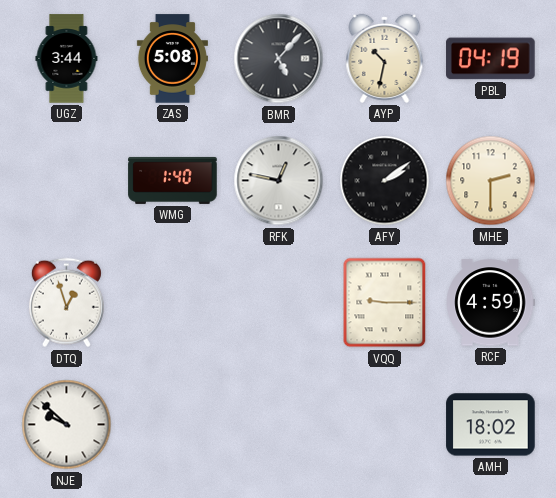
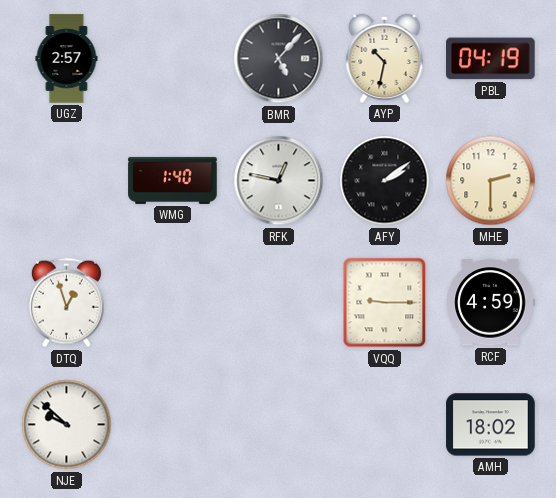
UGZ: 3:44 -> 2:57 (67, 59)
ZAS: 5:08 -> none (172, 59)
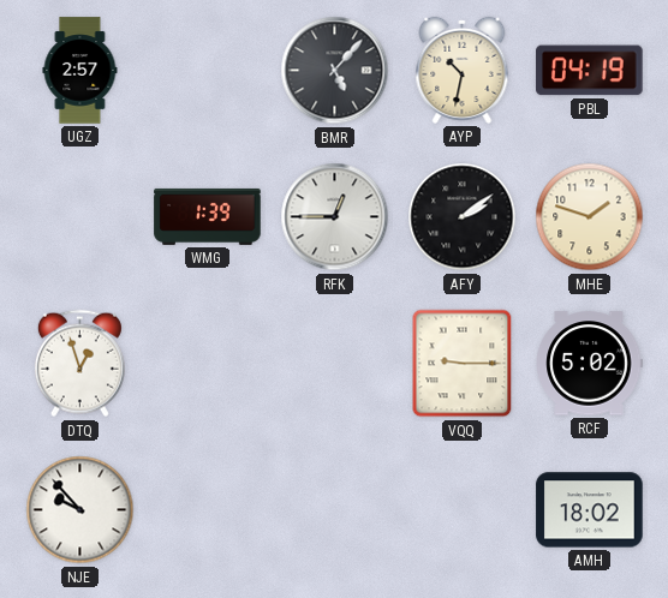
WMG: 1:40 -> 1:39 (208, 216)
RFK: 12:47 -> 12:45 (335, 217)
MHE: 2:30 -> 1:48 (590, 217)
RCF: 4:59 -> 5:02 (589, 364)
NJE: 9:52 -> 9:53 (80, 510)
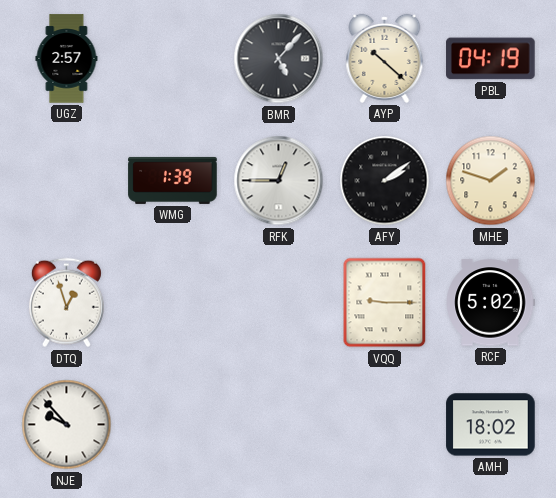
AYP: 10:32 -> 10:22 (385, 58)
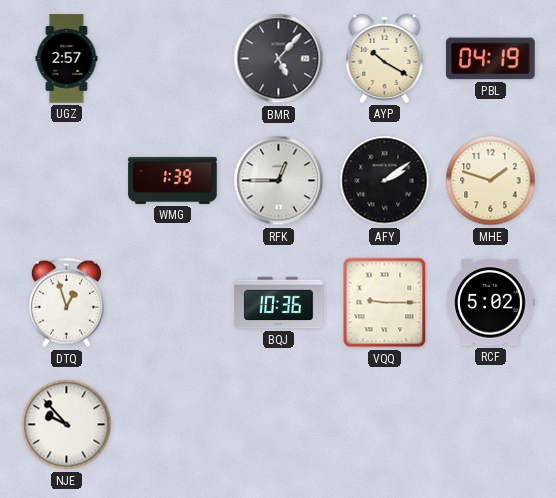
AYP: 10:22 -> 10:20 (385, 58)
BQJ: none -> 10:36 (279, 303)
AMH: 18:02 -> none (491, 425)
